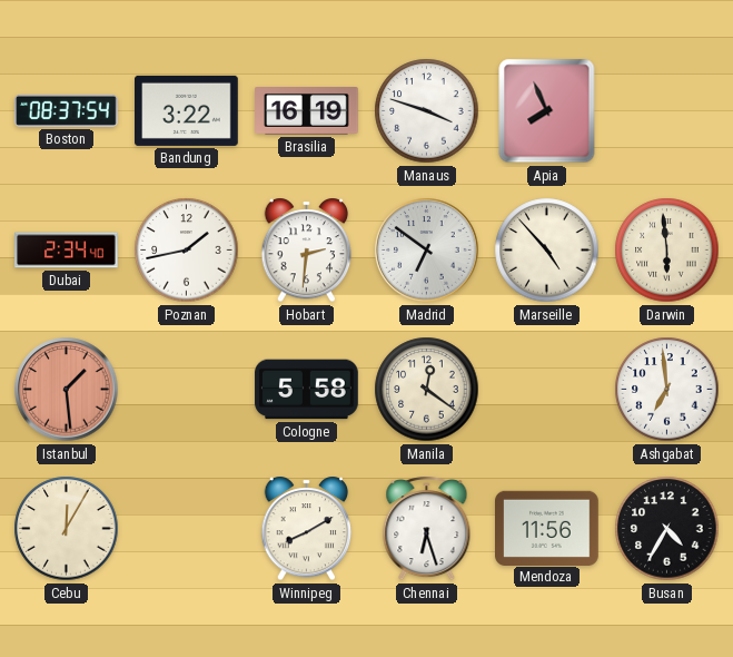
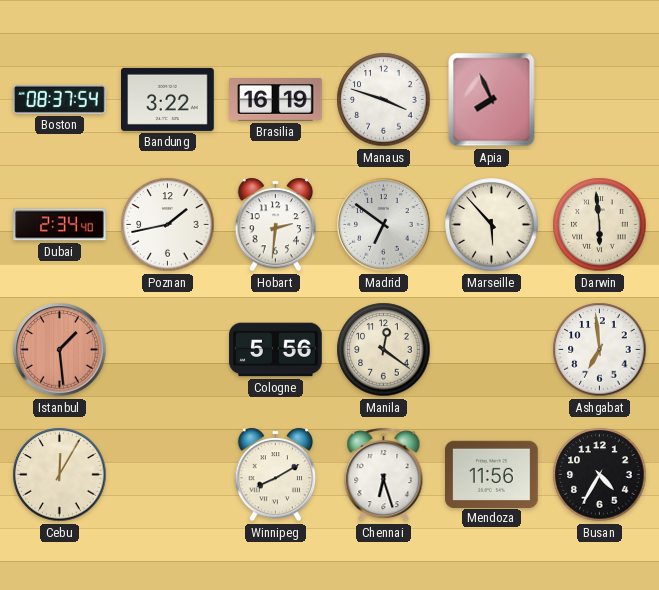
Marseille: 4:53 -> 5:53 (492, 225)
Cologne: 5:58 -> 5:56 (276, 350)
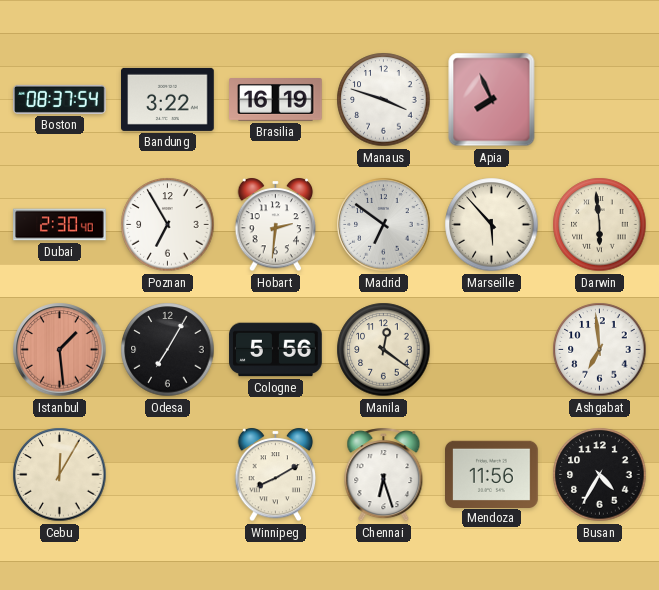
Dubai: 2:34 -> 2:30 (60, 225)
Poznan: 1:43 -> 6:55 (168, 225)
Odesa: none -> 7:05 (168, 350)
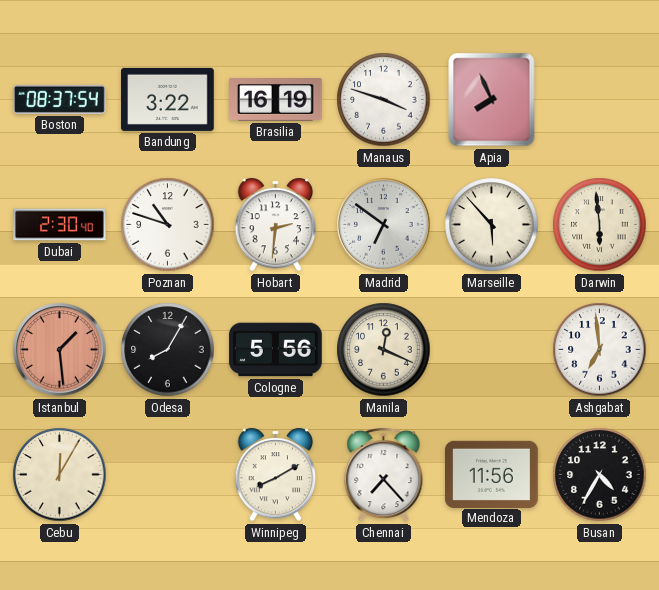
Poznan: 6:55 -> 10:48 (168, 225)
Odesa: 7:05 -> 8:05 (168, 350)
Manila: 12:21 -> 12:19 (384, 350)
Chennai: 6:27 -> 7:23 (384, 475)
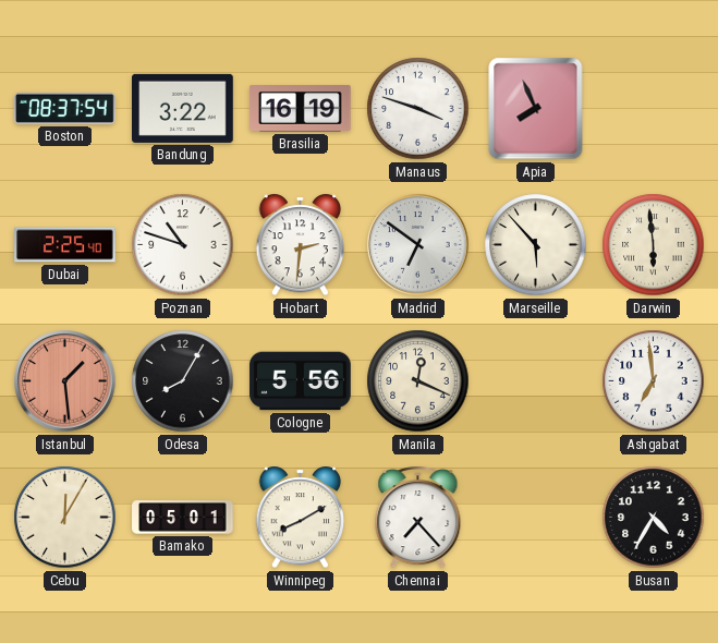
Dubai: 2:30 -> 2:25 (65, 245)
Bamako: none -> 05:01 (183, 518)
Mendoza: 11:56 -> none (492, 474)
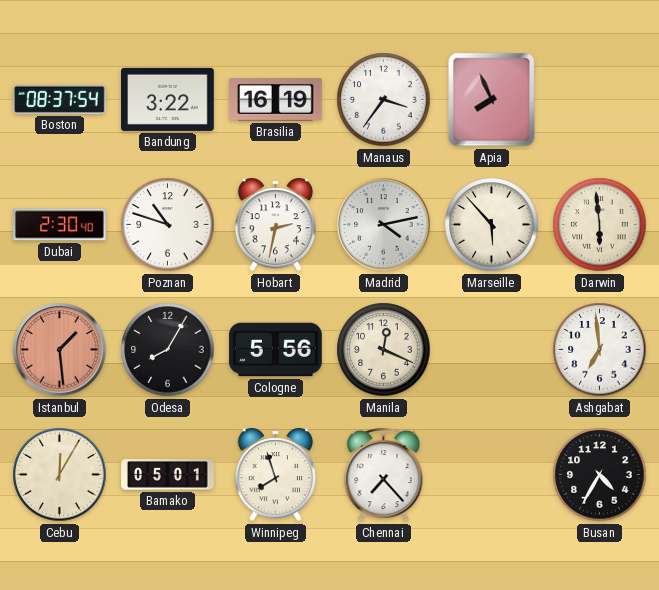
Manaus: 3:48 -> 3:36 (384, 100)
Dubai: 2:25 -> 2:30 (60, 225)
Hobart: 2:31 -> 2:32 (276, 225)
Madrid: 6:51 -> 4:13 (384, 225)
Winnipeg: 8:10 -> 7:57 (276, 475)
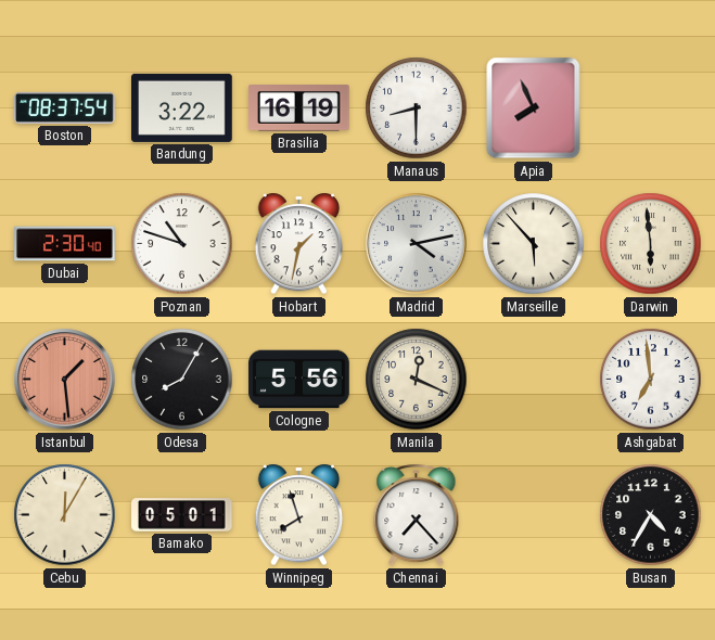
Manaus: 3:36 -> 8:30 (417, 108)
Hobart: 2:32 -> 1:32 (299, 244)
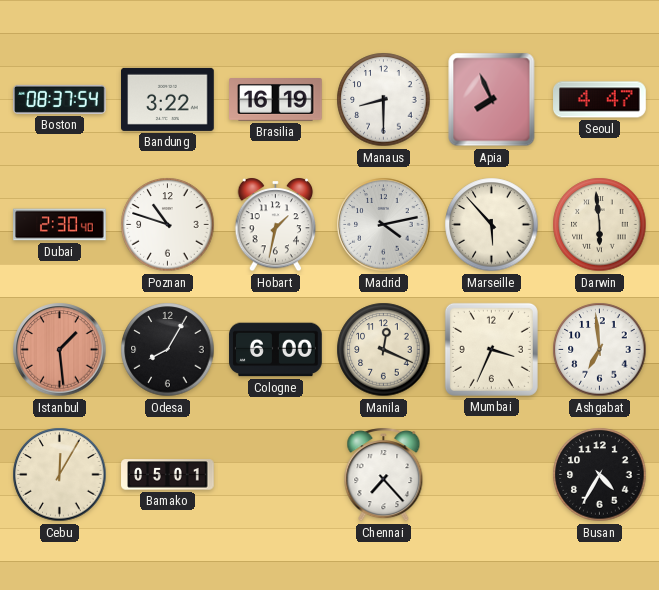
Seoul: none -> 4:47 (600, 100)
Cologne: 5:56 -> 6:00 (276, 350)
Mumbai: none -> 3:34 (491, 349)
Winnipeg: 7:57 -> none (299, 515)
